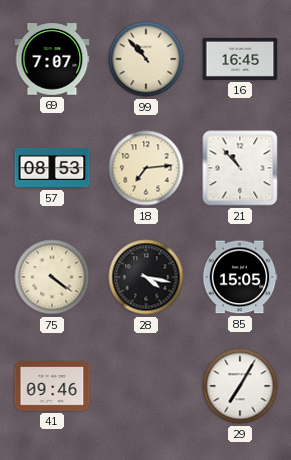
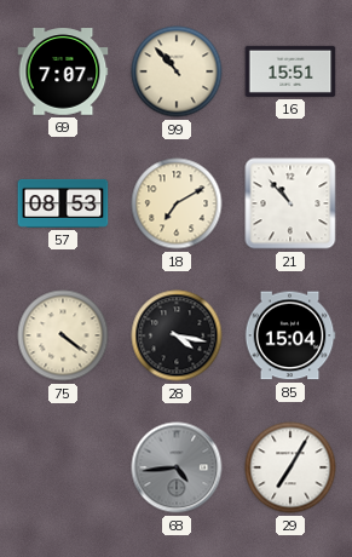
16: 16:45 -> 15:51 (290, 71)
18: 7:14 -> 7:10 (177, 203)
85: 15:05 -> 15:04 (290, 335)
41: 09:46 -> none (52, 386)
68: none -> 4:44 (177, 467)
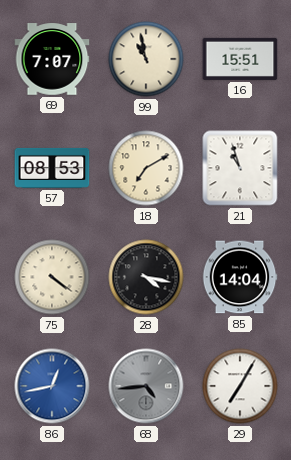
99: 10:53 -> 10:58 (146, 59)
21: 10:53 -> 10:57 (240, 168)
85: 15:04 -> 14:04 (240, 277)
86: none -> 12:43 (52, 386)
